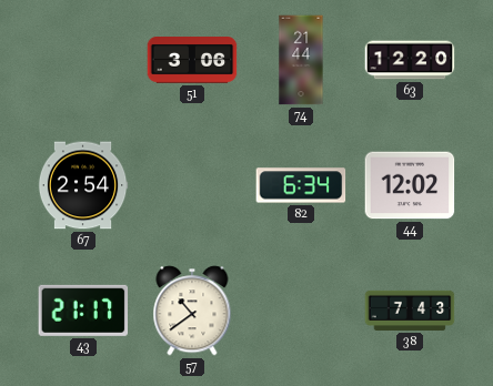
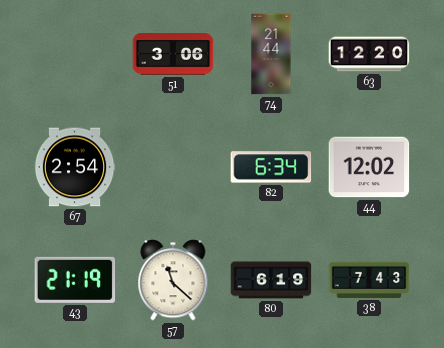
43: 21:17 -> 21:19 (75, 280)
57: 10:39 -> 11:22 (173, 280)
80: none -> 6:19 (271, 280)
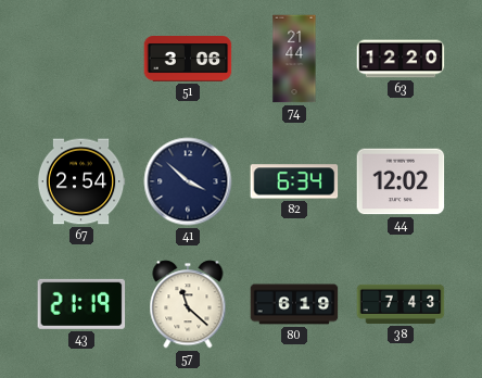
41: none -> 3:52 (188, 181)
